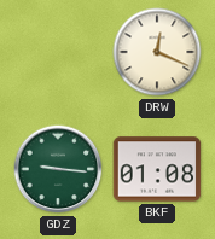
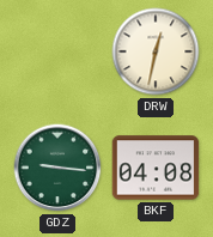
DRW: 12:19 -> 12:32 (156, 51)
BKF: 01:08 -> 04:08 (156, 168)
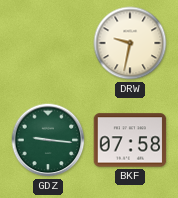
DRW: 12:32 -> 9:32 (130, 43)
BKF: 04:08 -> 07:58 (130, 140)
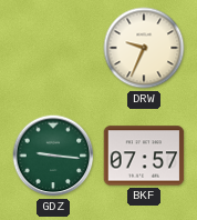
DRW: 9:32 -> 9:34 (144, 48)
BKF: 07:58 -> 07:57 (144, 156)
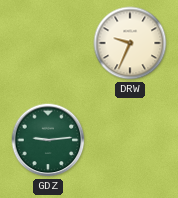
GDZ: 9:16 -> 9:14 (48, 140)
BKF: 07:57 -> none (144, 156)
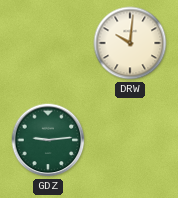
DRW: 9:34 -> 10:01 (130, 43)
